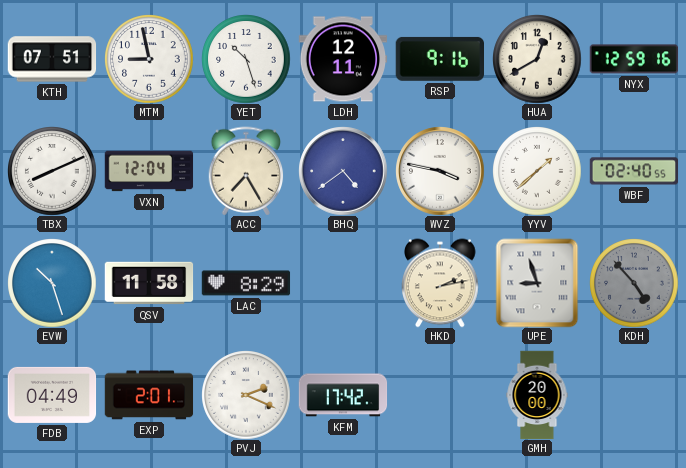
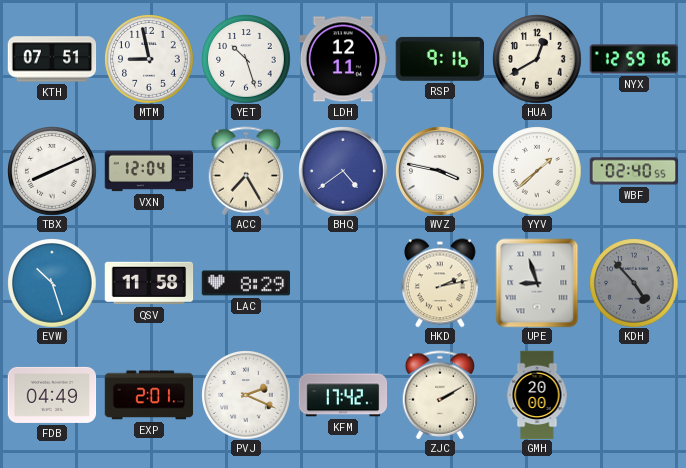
ZJC: none -> 2:10 (440, 395)
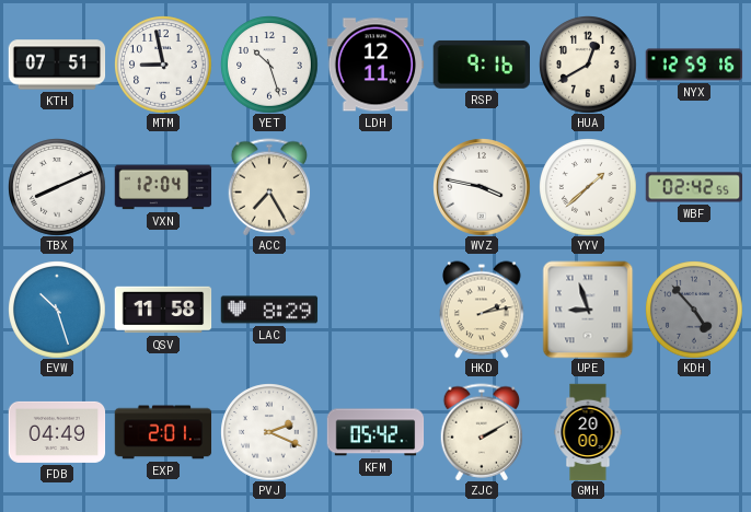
BHQ: 4:39 -> none (343, 171)
WBF: 02:40 -> 02:42 (694, 187)
KFM: 17:42 -> 05:42 (376, 432)
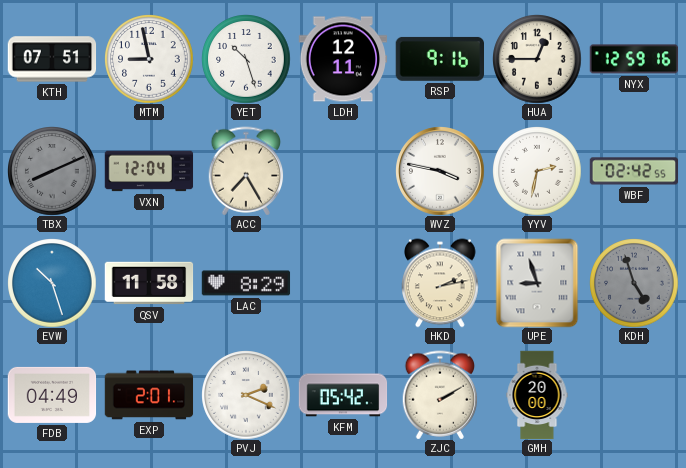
HUA: 12:40 -> 12:45 (537, 59)
TBX dial: white -> grey (52, 171)
YYV: 1:38 -> 2:32 (537, 171)
KDH: 4:53 -> 4:57 (634, 283)
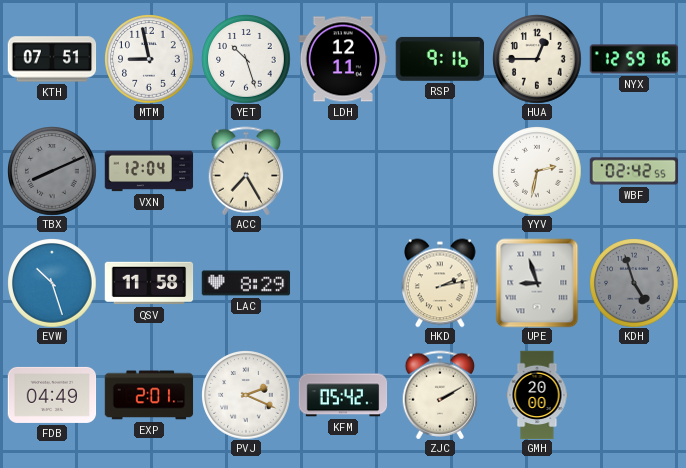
WVZ: 3:47 -> none (440, 171)
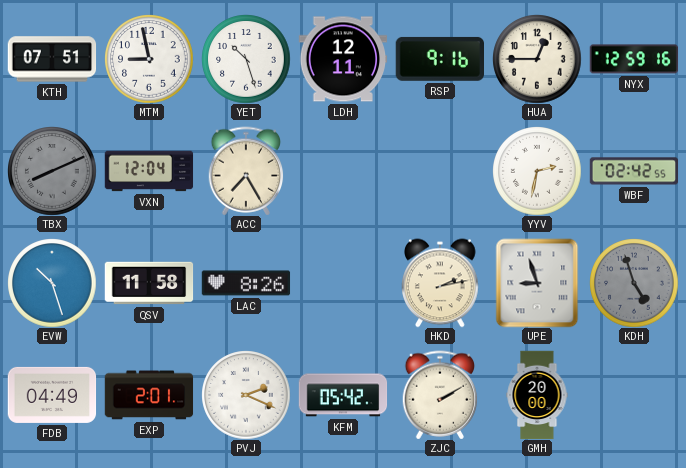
LAC: 8:29 -> 8:26 (246, 283)
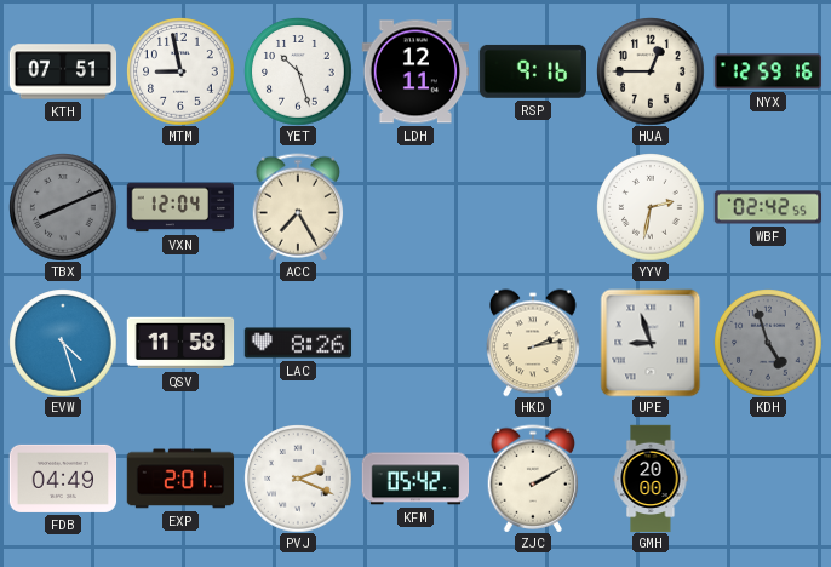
EVW: 10:27 -> 4:27 (63, 343)
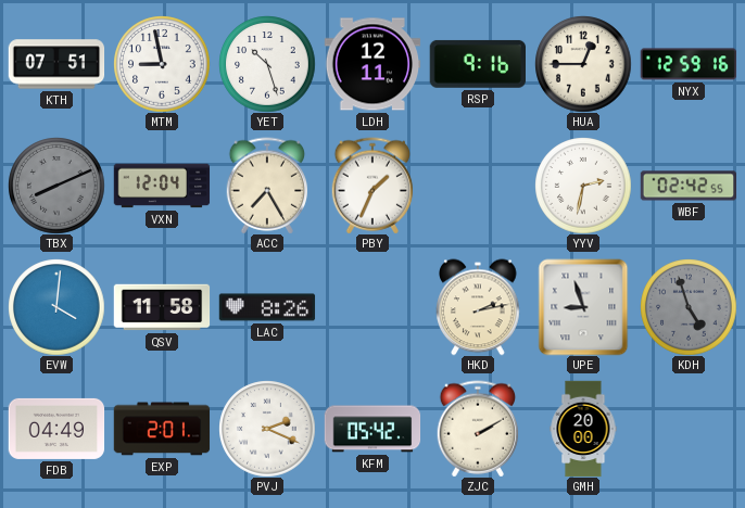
PBY: none -> 1:34 (372, 186)
EVW: 4:27 -> 4:01 (56, 307)
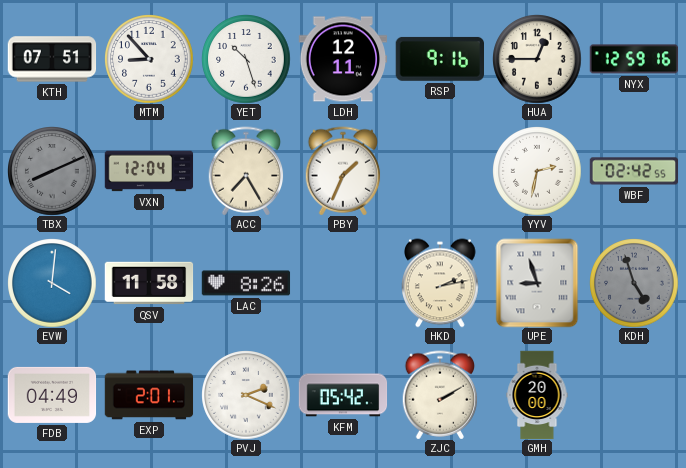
MTM: 8:58 -> 8:53 (149, 59)
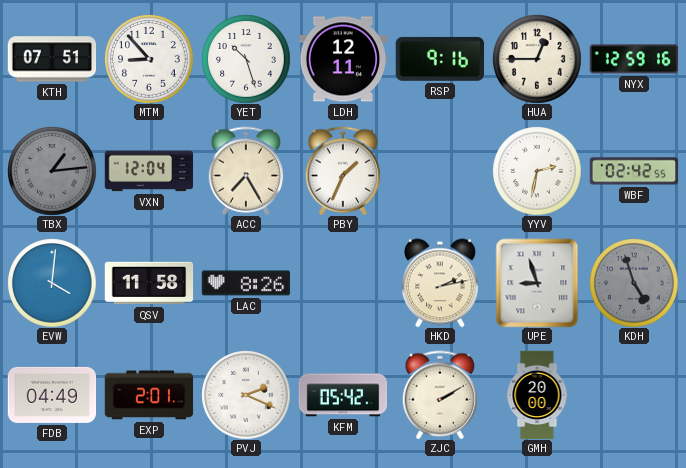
TBX: 8:11 -> 1:14 (52, 171)
